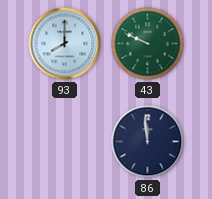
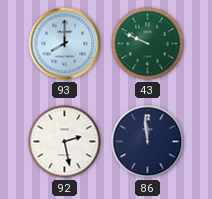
92: none -> 2:28 (65, 142)
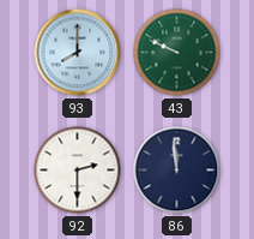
92: 2:28 -> 2:30 (78, 171)
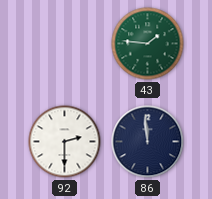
93: 8:00 -> none (78, 53)
43: 9:49 -> 1:46 (148, 44)
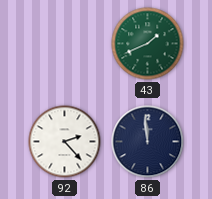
43: 1:46 -> 1:41 (148, 44)
92: 2:30 -> 2:23 (65, 142)
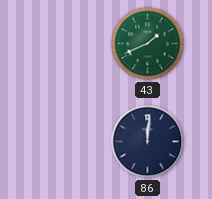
92: 2:23 -> none (65, 142)
86: 11:59 -> 12:01 (148, 142)
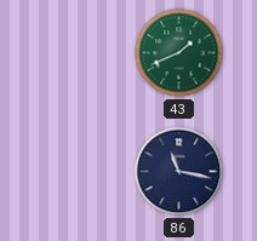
86: 12:01 -> 11:17 (179, 172)
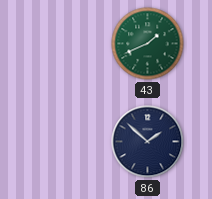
86: 11:17 -> 1:52 (148, 142)
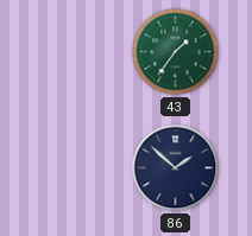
43: 1:41 -> 1:36 (176, 52)
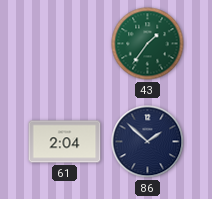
61: none -> 2:04 (65, 142)
